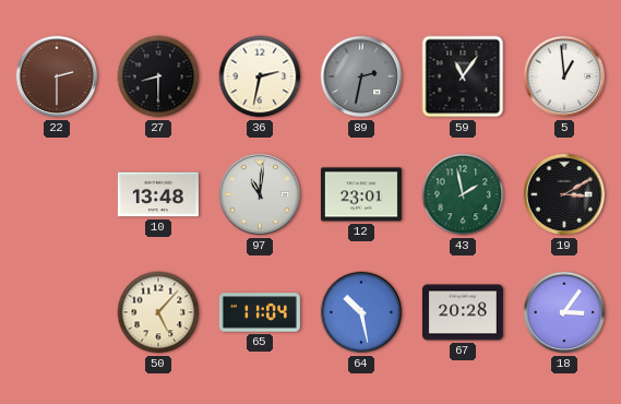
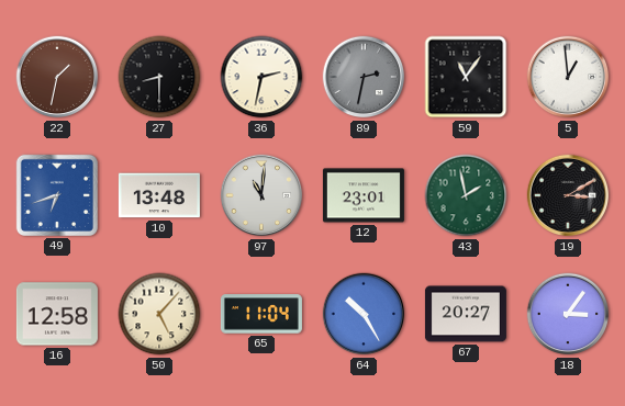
22: 2:30 -> 1:32 (57, 77)
49: none -> 6:42 (57, 195)
16: none -> 12:58 (57, 314)
64: 10:28 -> 10:25 (364, 314)
67: 20:28 -> 20:27 (466, 314)
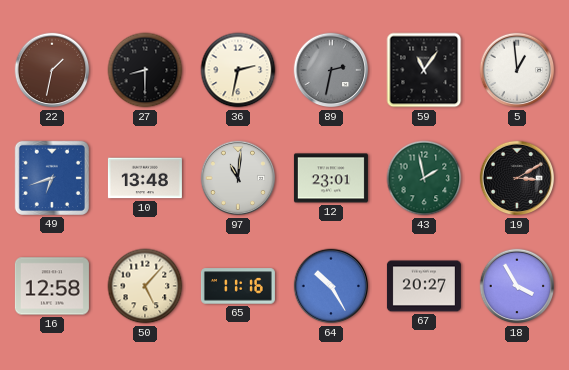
65: 11:04 -> 11:16 (238, 286)
18: 3:06 -> 3:55 (517, 286)
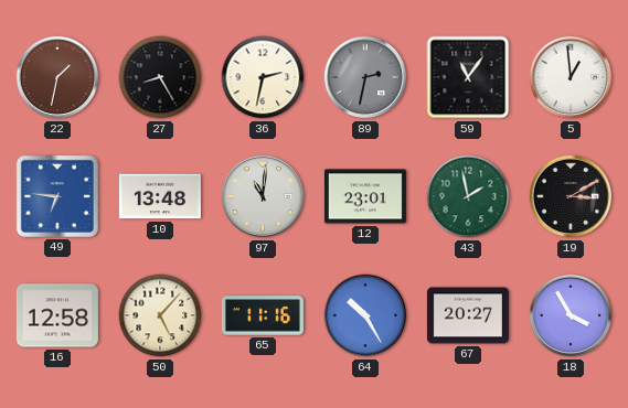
27: 8:30 -> 8:25 (160, 77)
49: 6:42 -> 6:46 (57, 196)
